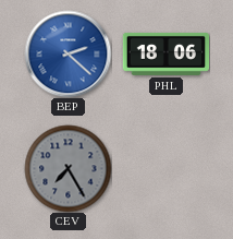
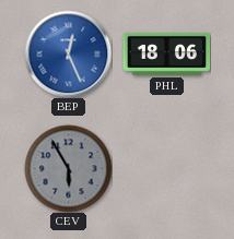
BEP: 2:22 -> 12:26 (68, 53)
CEV: 7:25 -> 5:55 (68, 168)
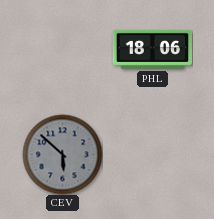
BEP: 12:26 -> none (68, 53)
CEV: 5:55 -> 5:52 (62, 154)
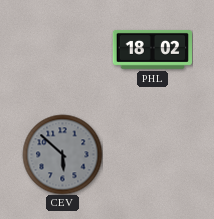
PHL: 18:06 -> 18:02 (152, 49)
